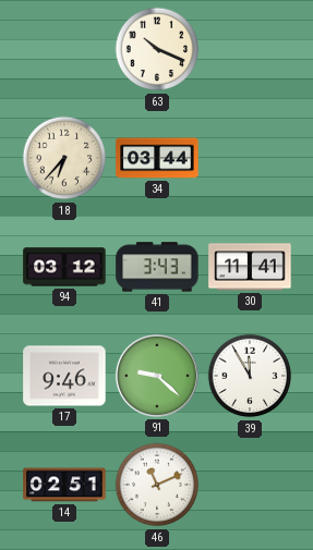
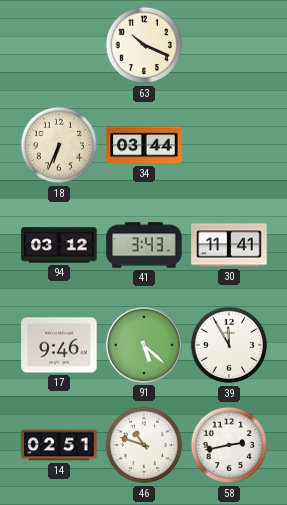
18: 6:37 -> 6:34 (59, 145)
91: 9:22 -> 5:22 (144, 345)
46: 11:11 -> 10:48 (144, 445)
58: none -> 2:43 (229, 445)
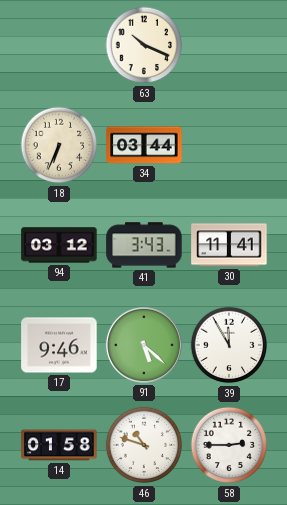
14: 02:51 -> 01:58 (59, 445)
58: 2:43 -> 2:45 (229, 445)
